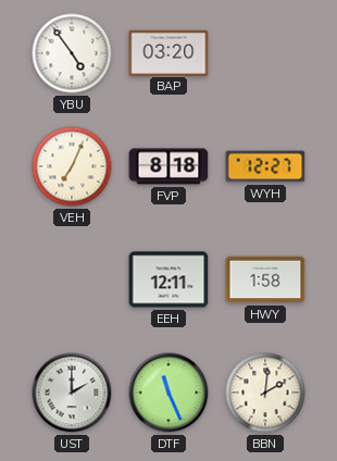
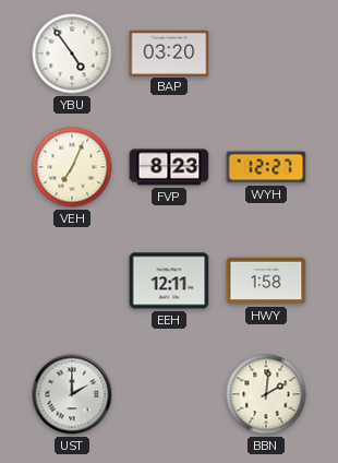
FVP: 8:18 -> 8:23 (169, 167)
DTF: 11:26 -> none (168, 393)
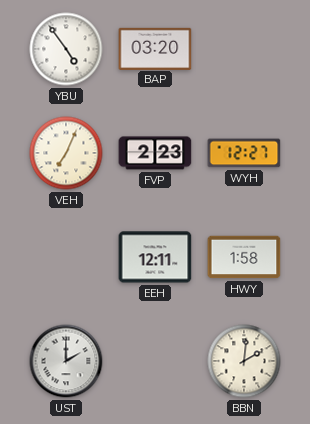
FVP: 8:23 -> 2:23 (155, 153)
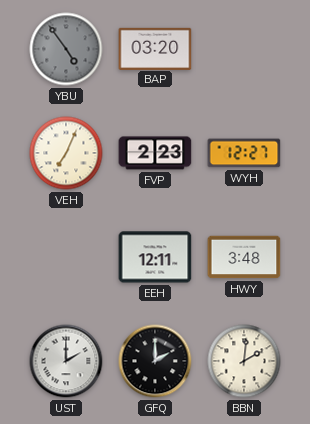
YBU dial: white -> grey (66, 49)
HWY: 1:58 -> 3:48 (244, 257)
GFQ: none -> 2:00 (155, 361)
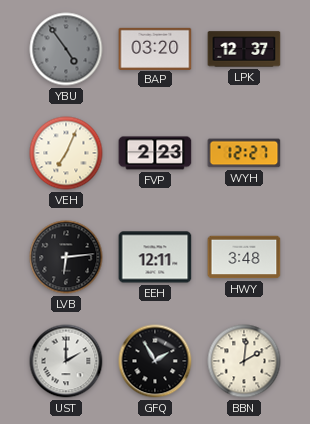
LPK: none -> 12:37 (244, 49)
LVB: none -> 6:14 (66, 257)
GFQ: 2:00 -> 1:55 (155, 361)
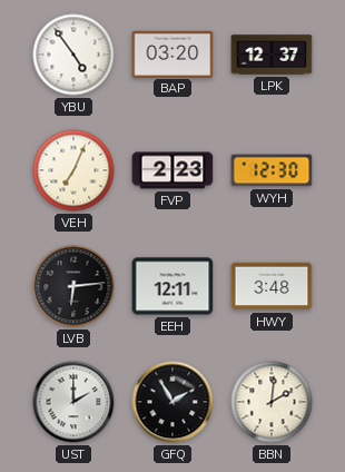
YBU dial: grey -> white (73, 55)
WYH: 12:27 -> 12:30 (272, 170)
